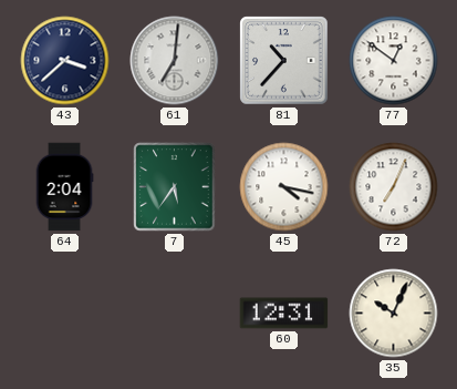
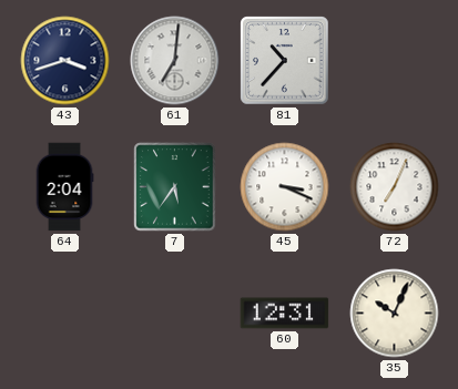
43: 3:38 -> 3:42 (65, 61)
77: 12:51 -> none (394, 61)
45: 4:17 -> 3:19 (285, 187)
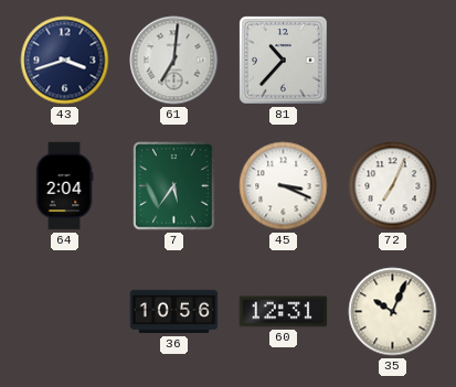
36: none -> 10:56 (174, 312)
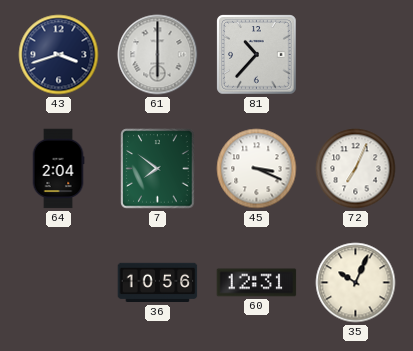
61: 7:01 -> 6:00 (158, 55)
7: 5:36 -> 7:51 (158, 169)
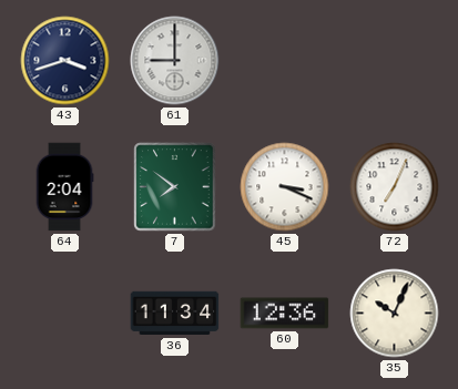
61: 6:00 -> 9:00 (175, 61)
81: 10:37 -> none (257, 55)
36: 10:56 -> 11:34 (175, 314)
60: 12:31 -> 12:36 (285, 314)
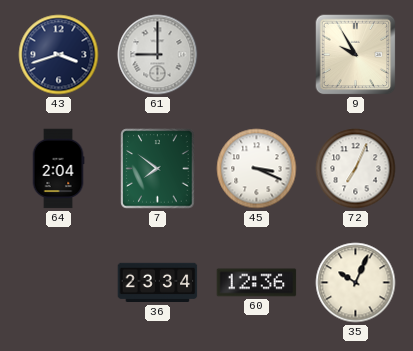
9: none -> 9:55 (356, 55)
36: 11:34 -> 23:34 (158, 283)
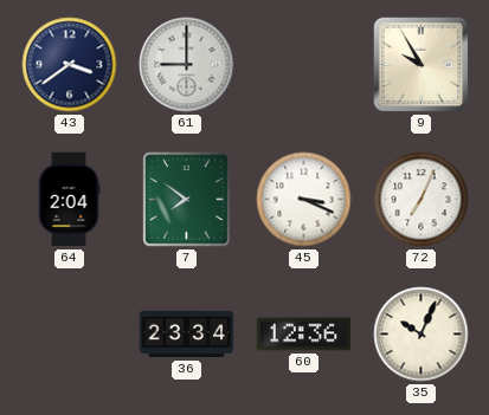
43: 3:42 -> 3:39 (70, 65)
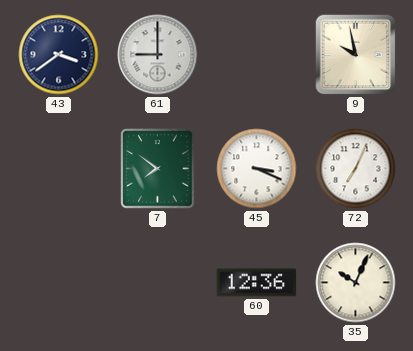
9: 9:55 -> 9:58 (356, 55)
64: 2:04 -> none (69, 200)
36: 23:34 -> none (187, 335)
